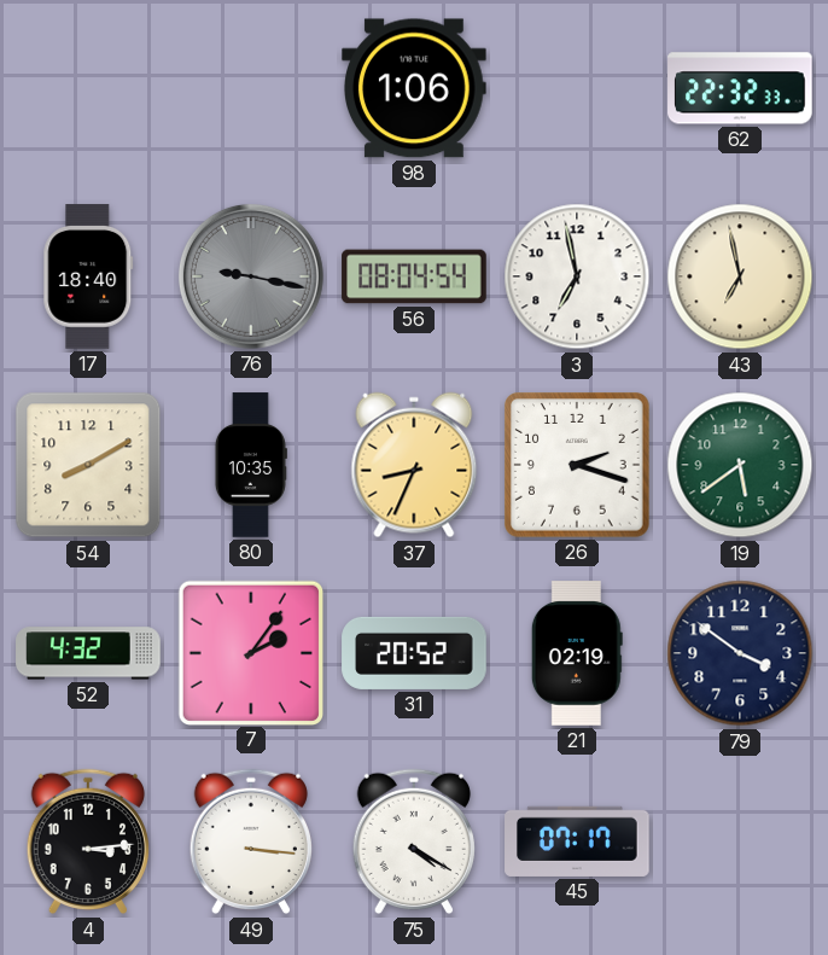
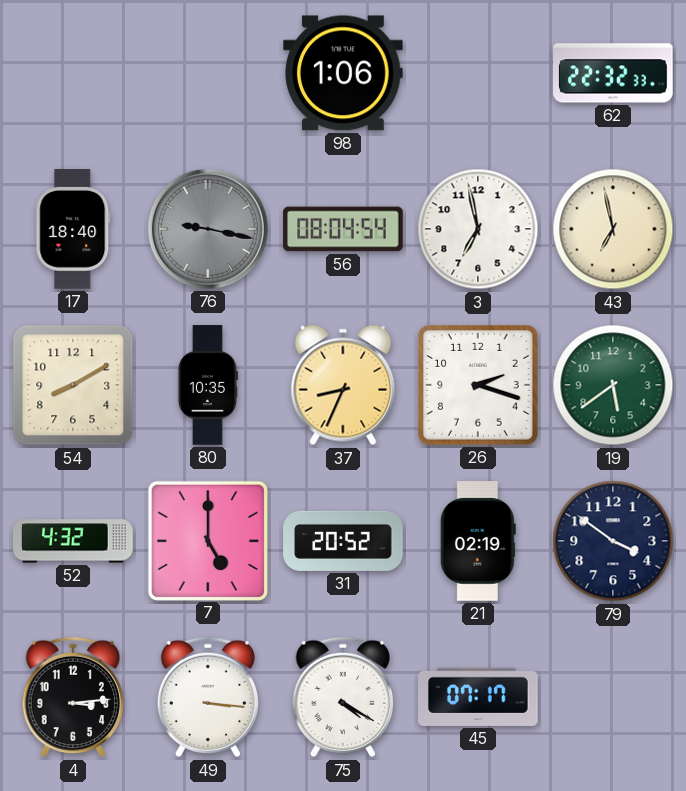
7: 2:06 -> 5:00 (207, 540)
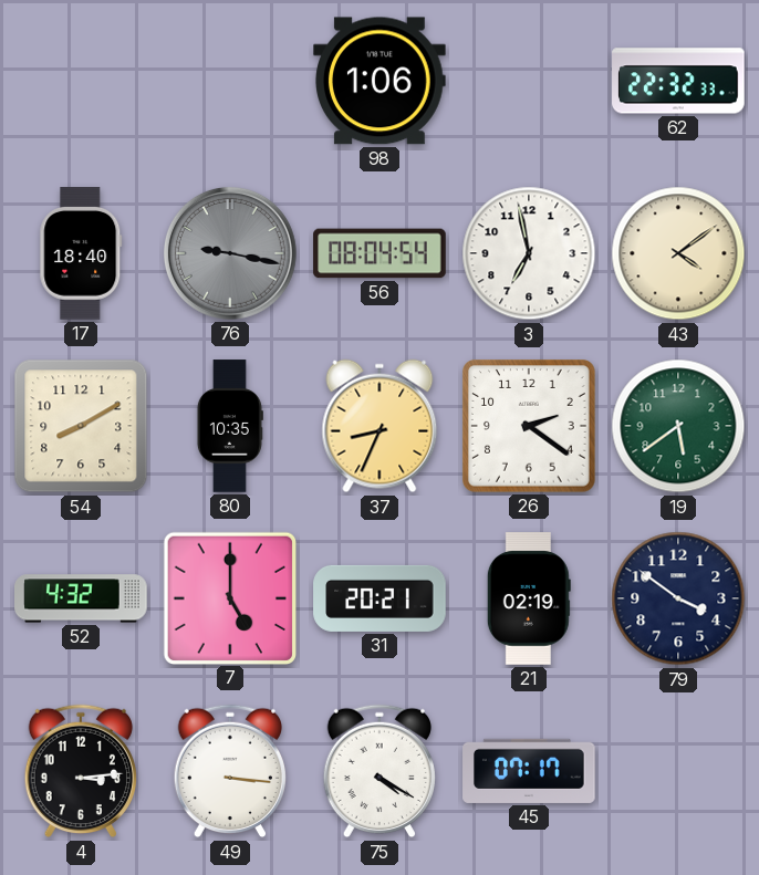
43: 6:58 -> 4:09 (678, 253)
26: 2:18 -> 2:21 (530, 427)
31: 20:52 -> 20:21 (379, 598)
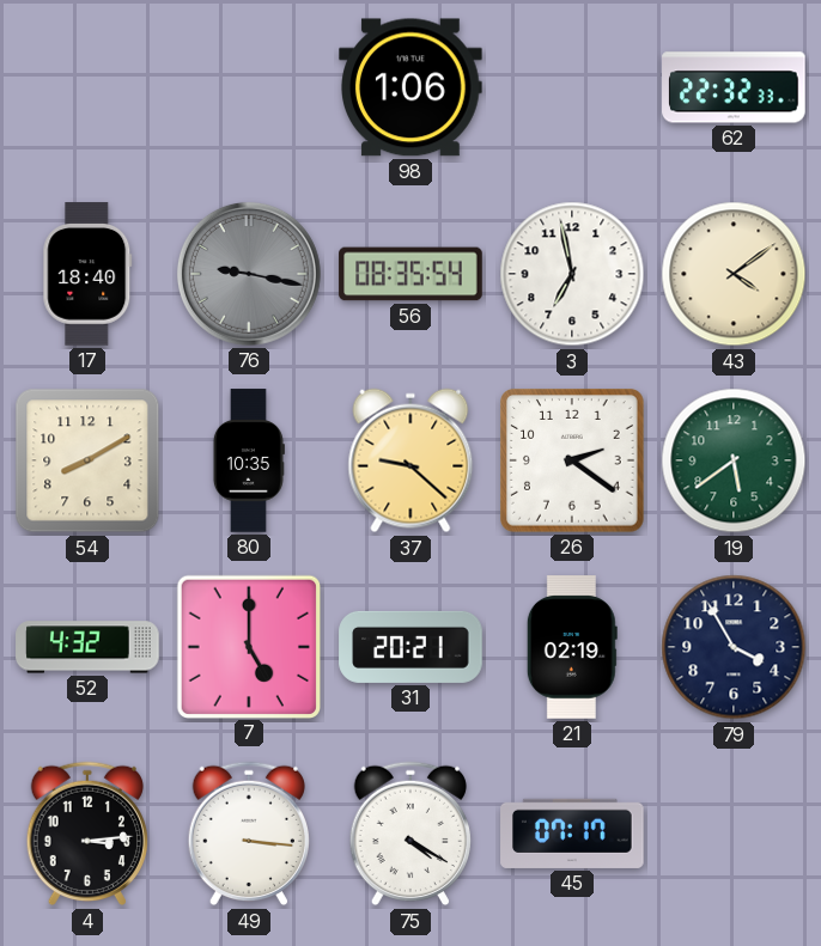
56: 08:04 -> 08:35 (410, 274)
37: 8:34 -> 9:22 (410, 460)
79: 3:51 -> 3:55 (734, 647)
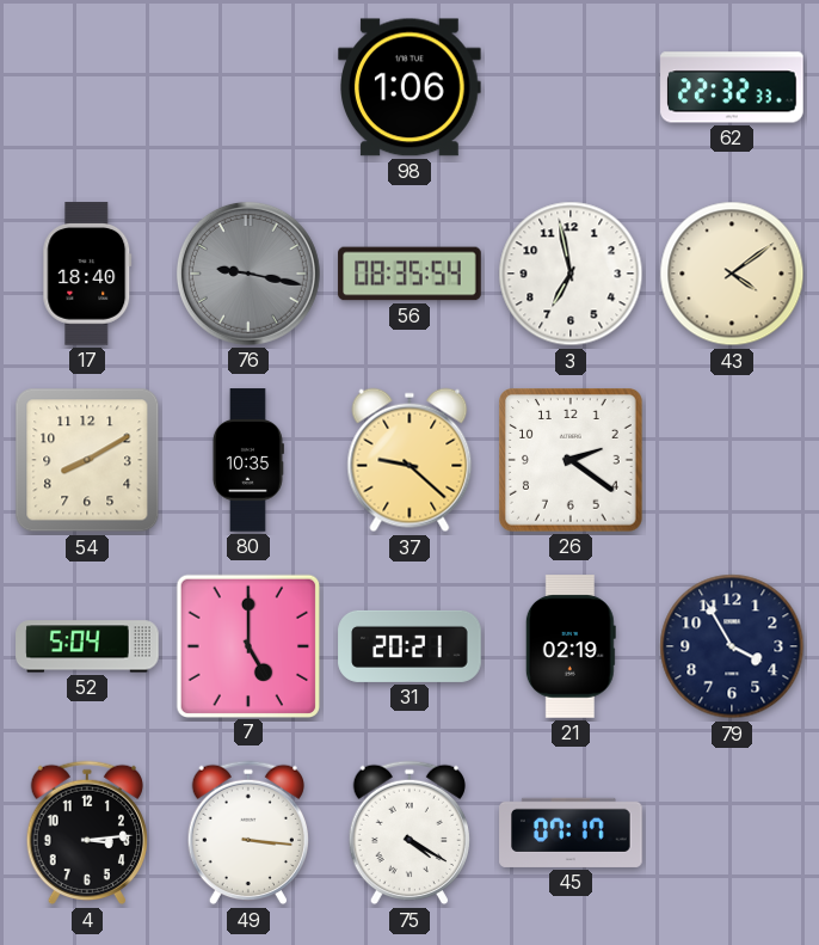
19: 5:39 -> none (734, 460)
52: 4:32 -> 5:04 (87, 646)
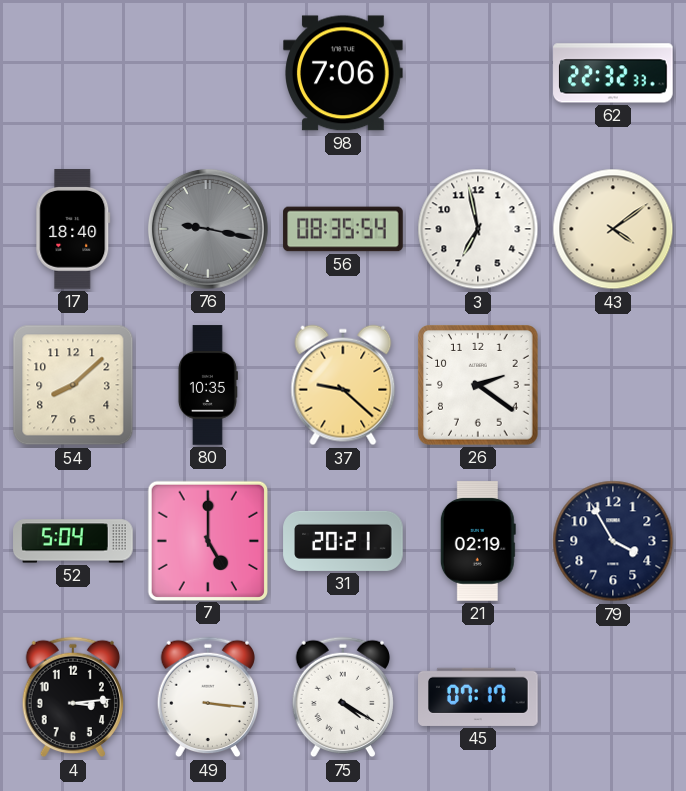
98: 1:06 -> 7:06 (344, 73)
54: 8:10 -> 8:08 (73, 385)
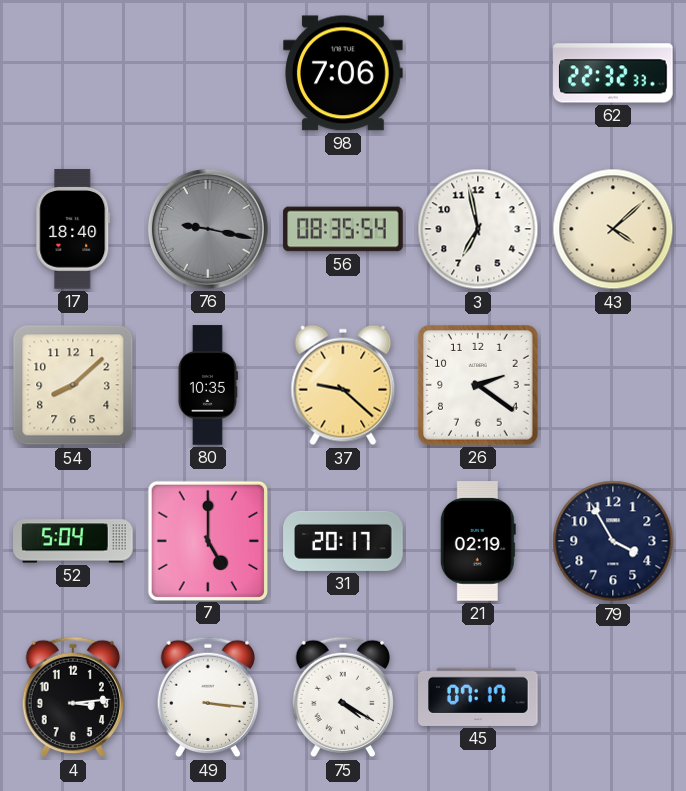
43: 4:09 -> 4:08 (613, 229)
31: 20:21 -> 20:17 (343, 541)
